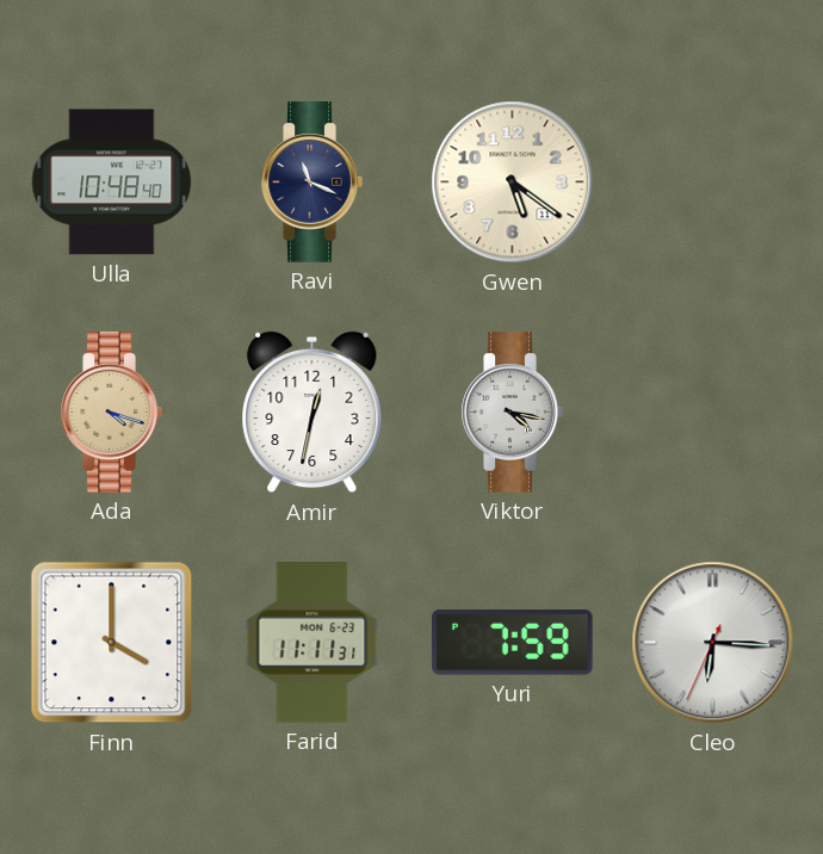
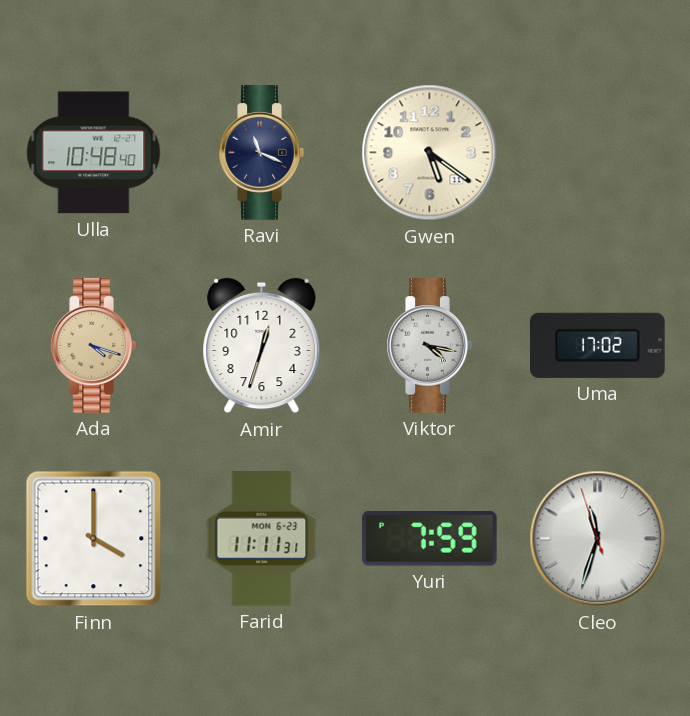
Amir: 12:32 -> 12:33 (262, 346)
Uma: none -> 17:02 (598, 345)
Cleo: 6:15 -> 11:32 (598, 539)
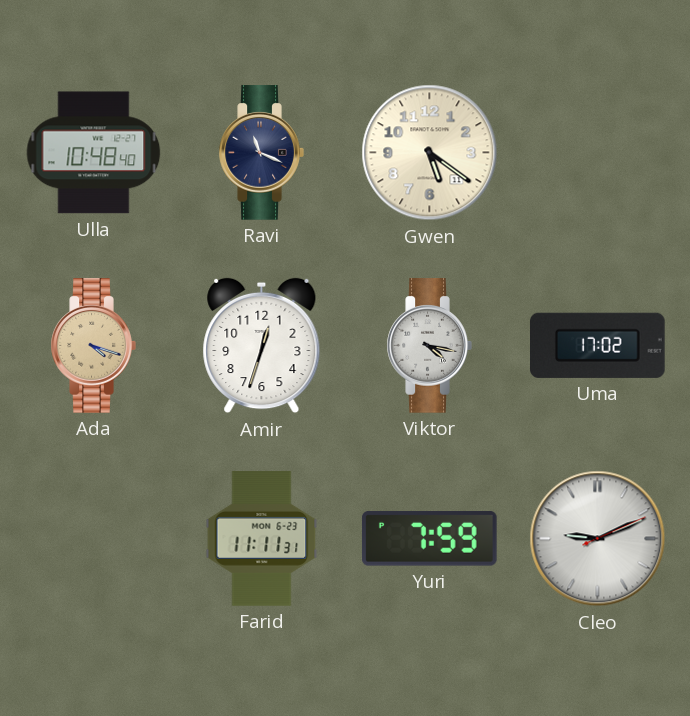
Finn: 4:00 -> none (94, 539)
Cleo: 11:32 -> 9:11 (598, 539)
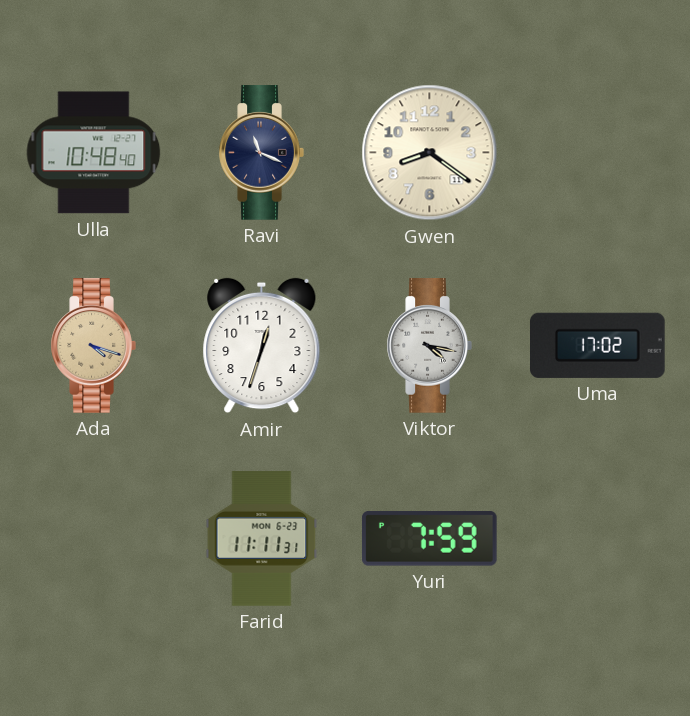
Gwen: 5:21 -> 8:21 (430, 153)
Cleo: 9:11 -> none (598, 539)
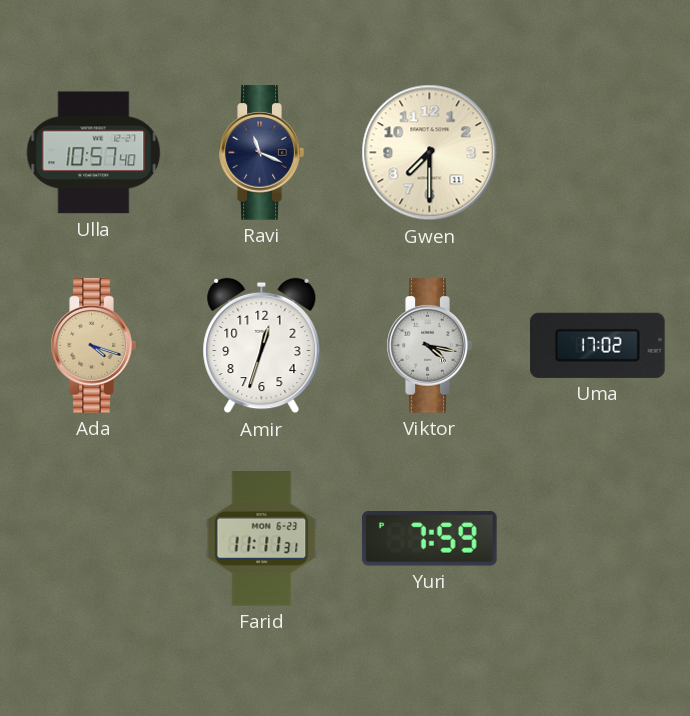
Ulla: 10:48 -> 10:57 (94, 153)
Gwen: 8:21 -> 7:30 (430, 153)
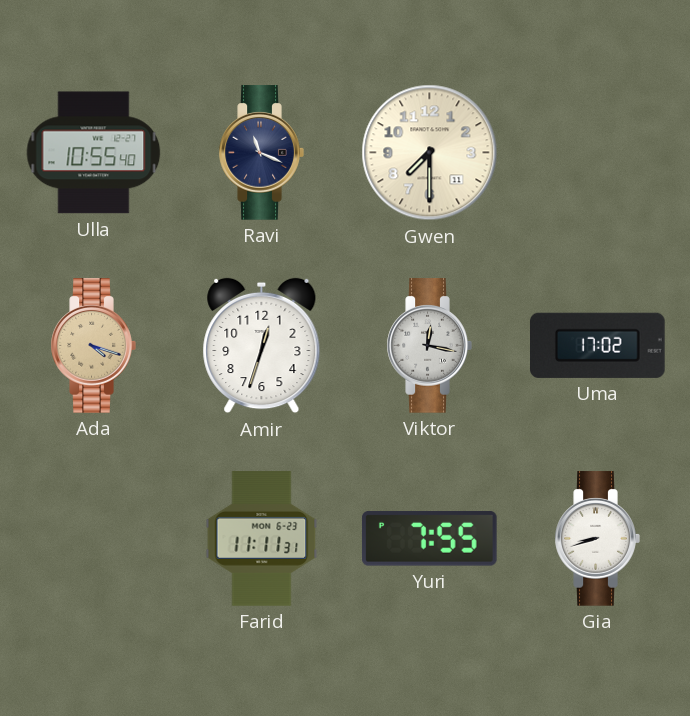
Ulla: 10:57 -> 10:55 (94, 153)
Viktor: 4:17 -> 12:17 (429, 346)
Yuri: 7:59 -> 7:55 (429, 539)
Gia: none -> 8:42 (597, 539)
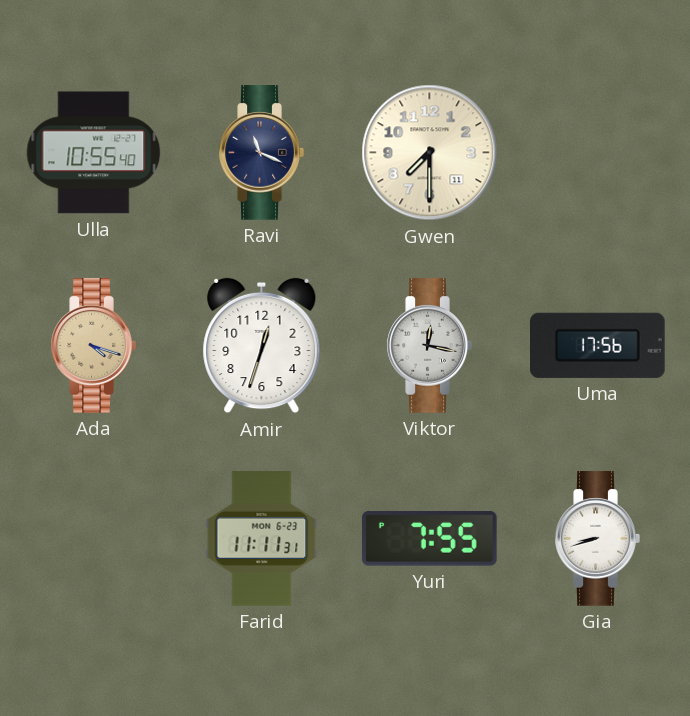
Uma: 17:02 -> 17:56 (598, 345)
